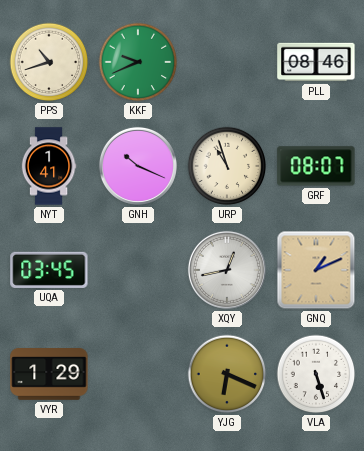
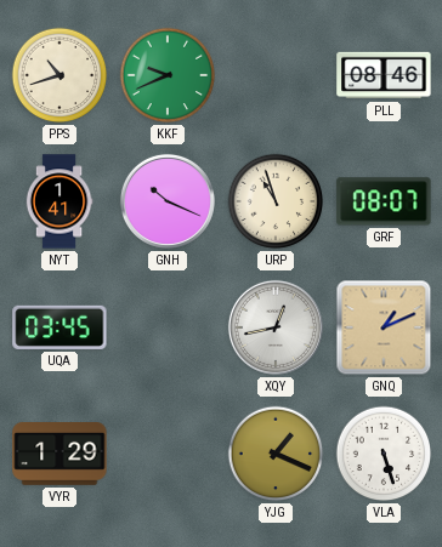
YJG: 6:19 -> 1:19 (276, 454)
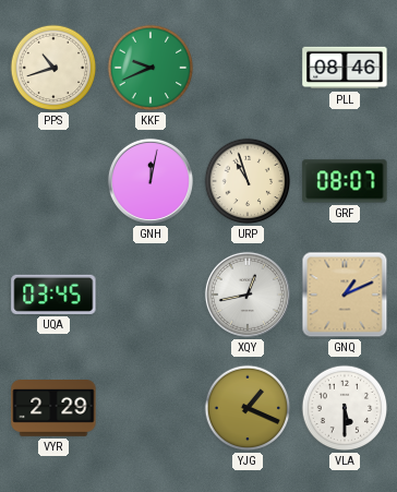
NYT: 1:41 -> none (59, 201)
GNH: 10:19 -> 12:02 (151, 181)
VYR: 1:29 -> 2:29 (53, 409)
VLA: 5:27 -> 5:30 (345, 408)
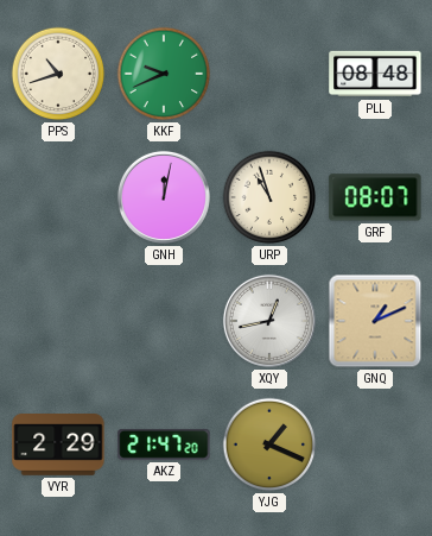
PLL: 08:46 -> 08:48 (375, 74)
UQA: 03:45 -> none (53, 295)
AKZ: none -> 21:47 (164, 444)
VLA: 5:30 -> none (345, 408)
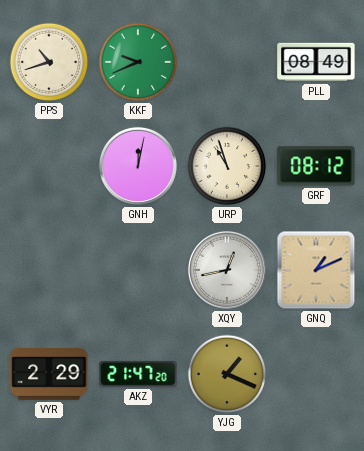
PLL: 08:48 -> 08:49 (316, 62)
GRF: 08:07 -> 08:12 (316, 166)
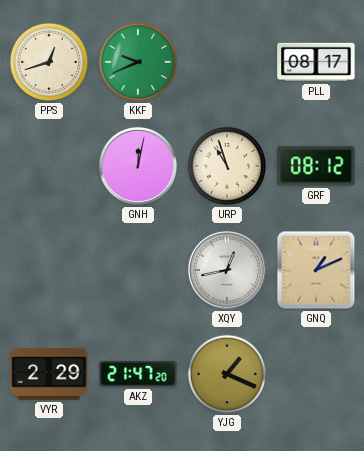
PPS: 10:42 -> 12:42 (49, 62)
PLL: 08:49 -> 08:17 (316, 62)
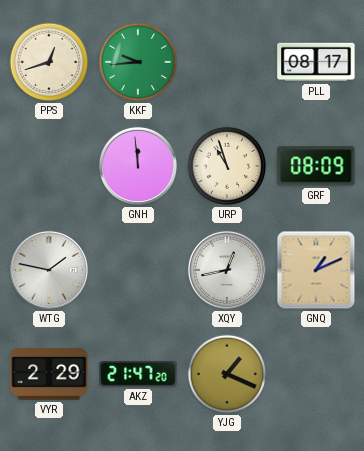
KKF: 9:41 -> 9:44 (138, 62)
GNH: 12:02 -> 11:59 (138, 166)
GRF: 08:12 -> 08:09 (316, 166)
WTG: none -> 1:47 (49, 270)
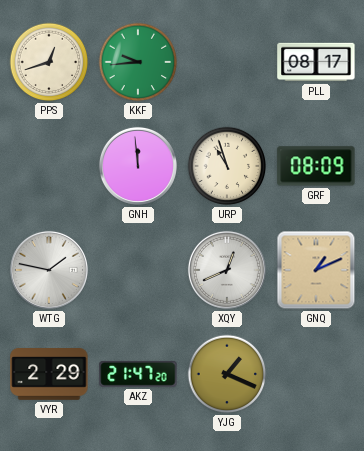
XQY: 12:43 -> 12:41 (227, 270)
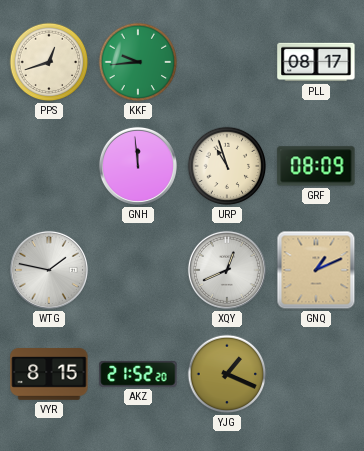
VYR: 2:29 -> 8:15 (49, 375)
AKZ: 21:47 -> 21:52 (138, 374)
